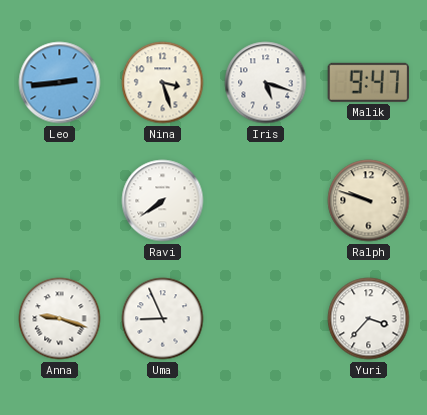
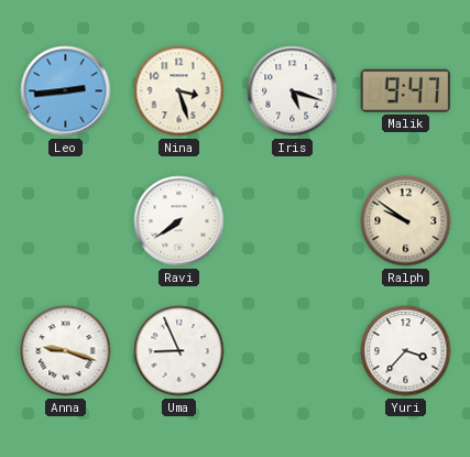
Ralph: 9:48 -> 9:51 (406, 221)
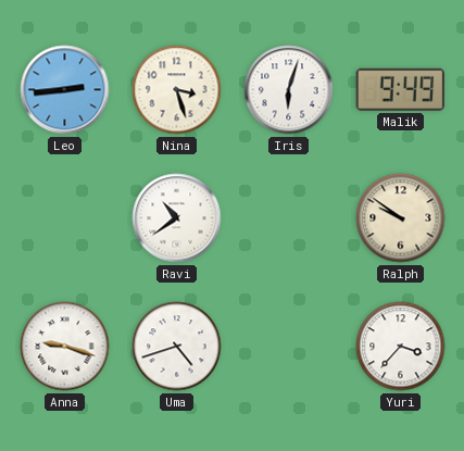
Iris: 5:18 -> 6:03 (289, 90)
Malik: 9:47 -> 9:49 (401, 89)
Ravi: 7:39 -> 10:39 (177, 218)
Uma: 8:56 -> 4:42 (177, 347)
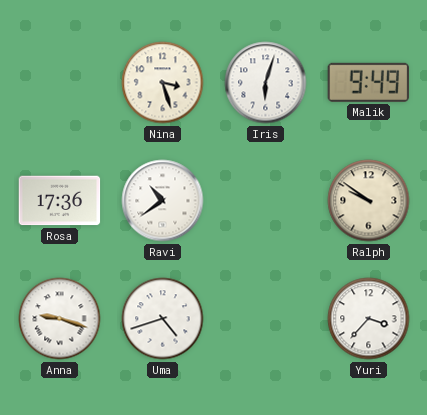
Leo: 2:44 -> none (65, 90)
Rosa: none -> 17:36 (60, 201)
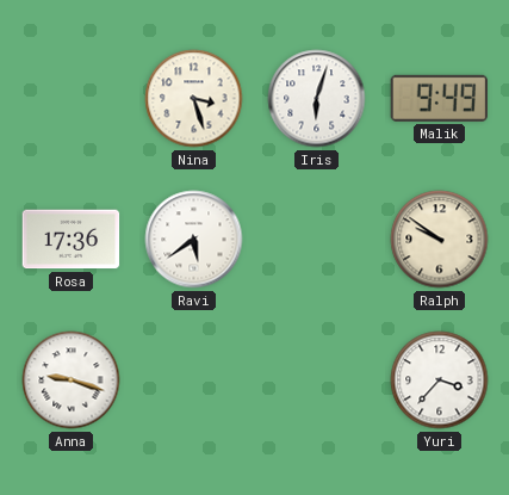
Ravi: 10:39 -> 5:39 (194, 240)
Uma: 4:42 -> none (163, 319)
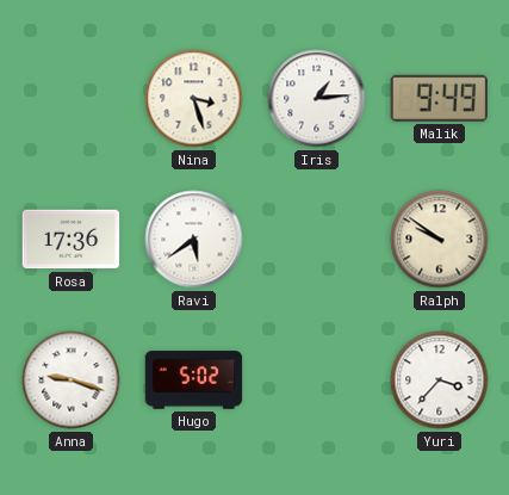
Iris: 6:03 -> 1:14 (317, 99)
Hugo: none -> 5:02 (194, 380)
